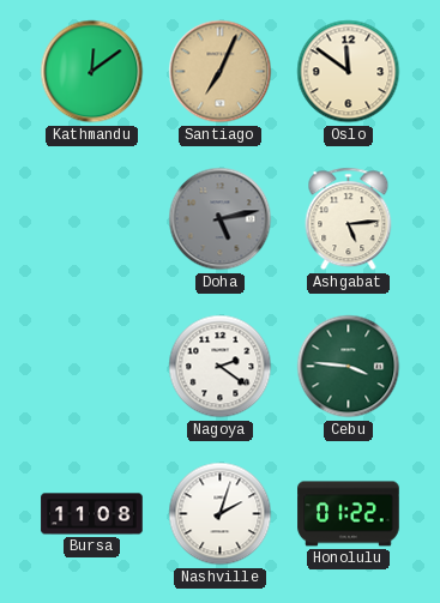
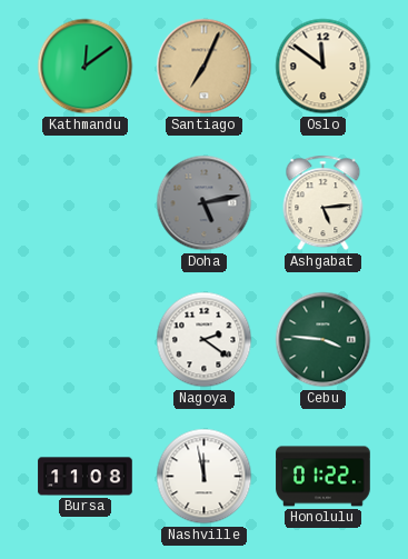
Nashville: 2:03 -> 11:58 (205, 477)
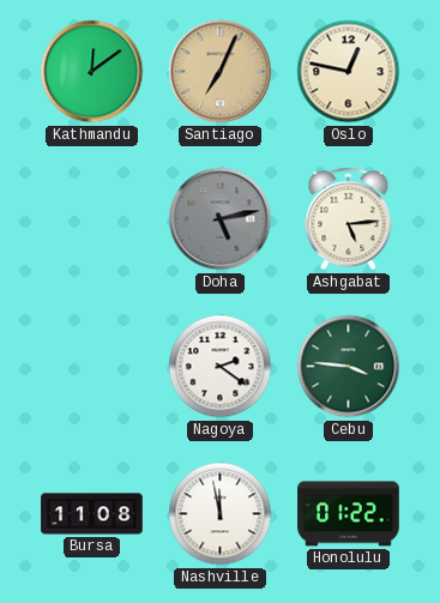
Oslo: 11:51 -> 12:47 (349, 72)
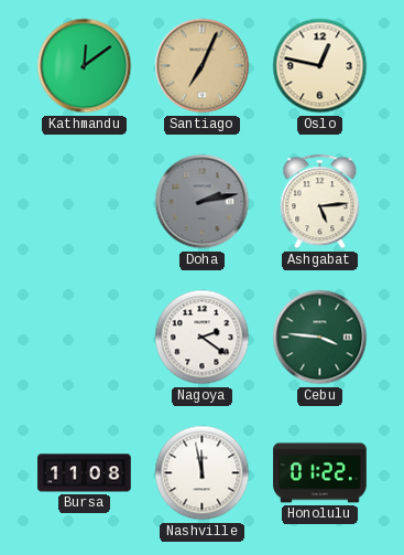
Doha: 5:13 -> 2:13 (203, 202)
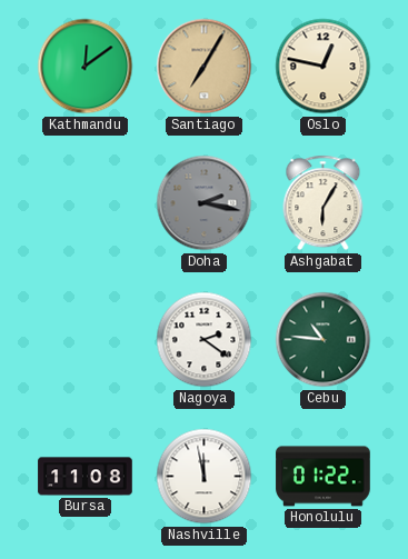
Santiago: 7:04 -> 7:05 (205, 67)
Doha: 2:13 -> 2:17 (205, 203)
Ashgabat: 5:14 -> 6:05 (324, 203)
Cebu: 3:46 -> 10:46 (324, 340)
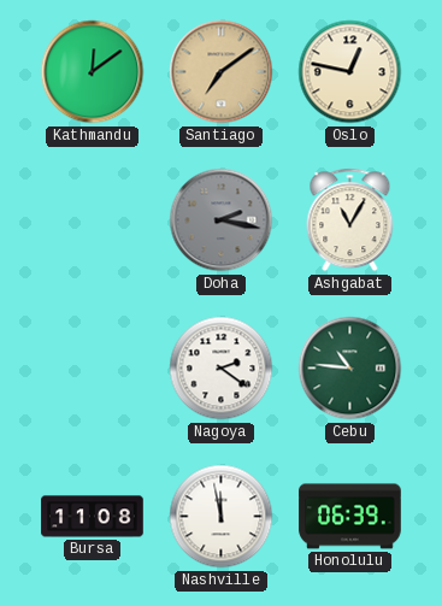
Santiago: 7:05 -> 7:09 (222, 72)
Ashgabat: 6:05 -> 11:05 (350, 220)
Honolulu: 01:22 -> 06:39 (350, 517)
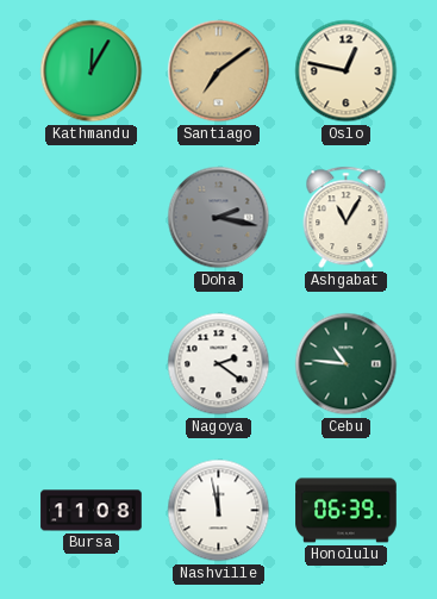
Kathmandu: 12:09 -> 12:05 (92, 71)
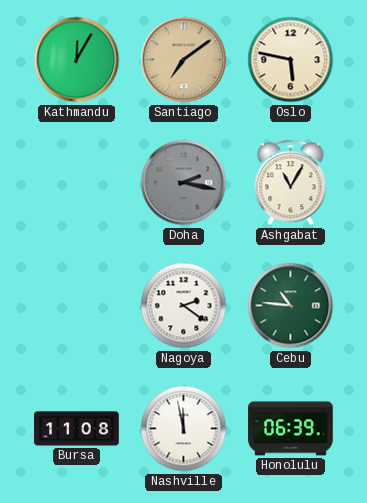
Oslo: 12:47 -> 5:47 (291, 60)
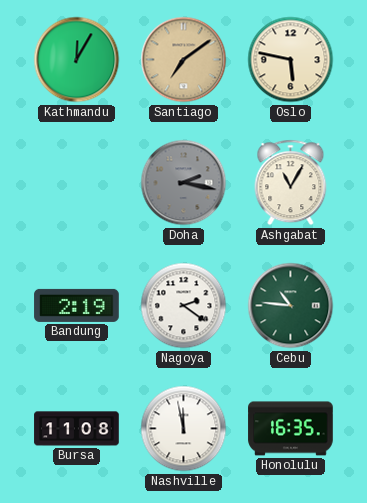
Bandung: none -> 2:19 (77, 305)
Honolulu: 06:39 -> 16:35 (291, 429)
